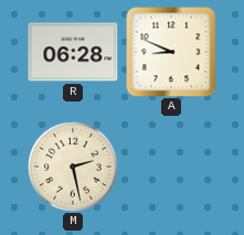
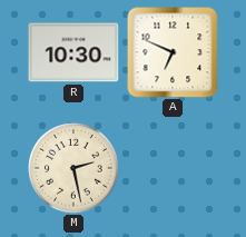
R: 06:28 -> 10:30 (73, 52)
A: 8:49 -> 6:49 (173, 52)
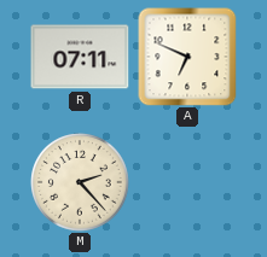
R: 10:30 -> 07:11 (80, 57)
M: 2:28 -> 2:23 (81, 183)
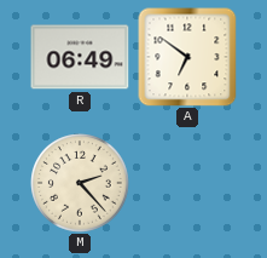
R: 07:11 -> 06:49 (80, 57)
A: 6:49 -> 6:51 (187, 57)
